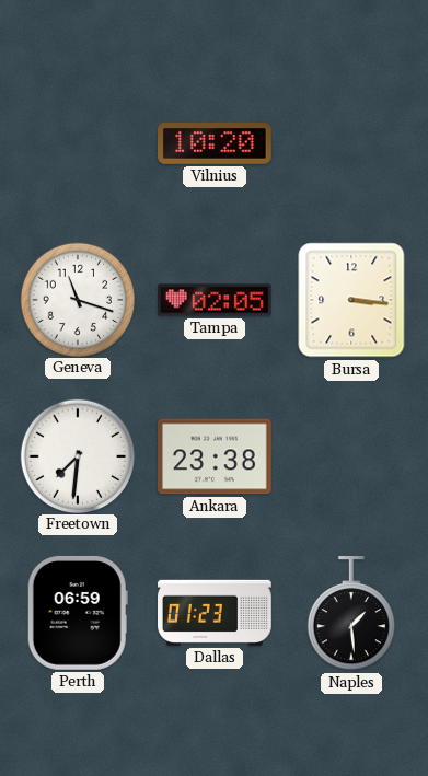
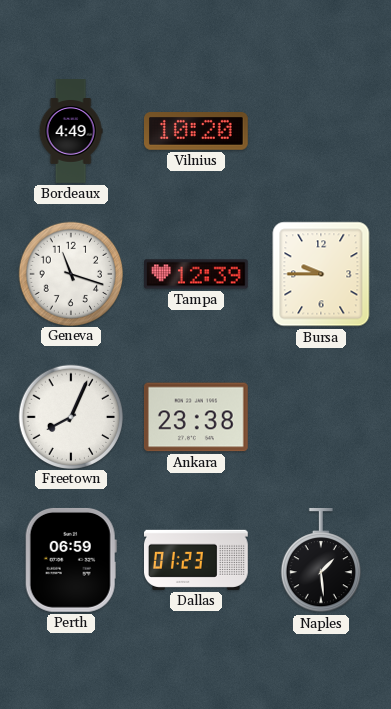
Bordeaux: none -> 4:49 (71, 131)
Tampa: 02:05 -> 12:39 (197, 274)
Bursa: 3:16 -> 9:45 (321, 274)
Freetown: 7:31 -> 8:04 (70, 416)
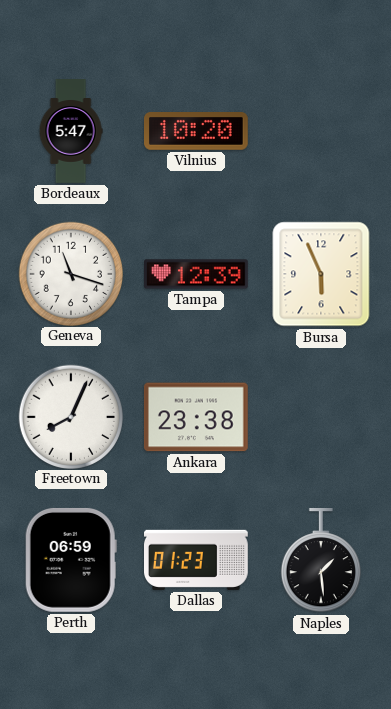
Bordeaux: 4:49 -> 5:47 (71, 131)
Bursa: 9:45 -> 5:56 (321, 274)
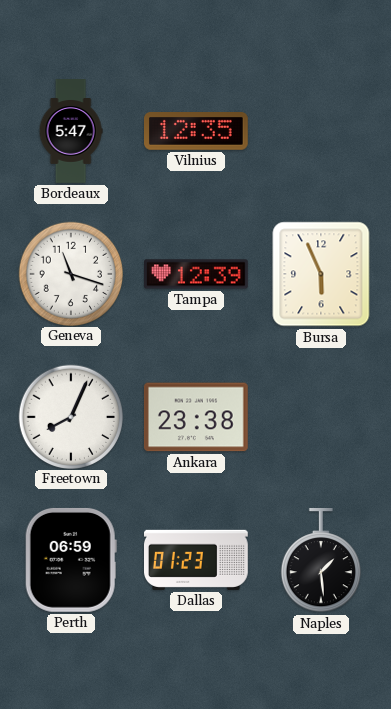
Vilnius: 10:20 -> 12:35 (197, 132)
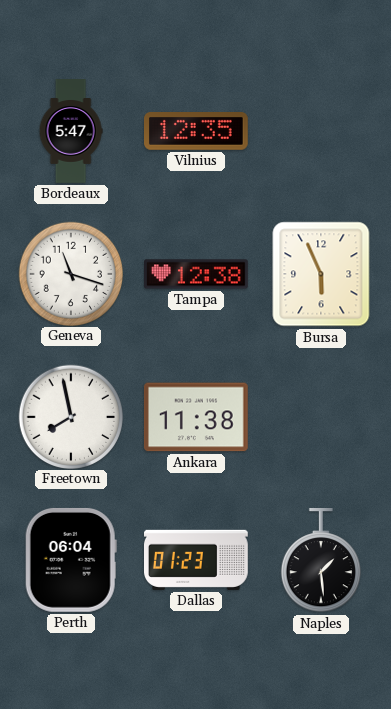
Tampa: 12:39 -> 12:38 (197, 274)
Freetown: 8:04 -> 7:58 (70, 416)
Ankara: 23:38 -> 11:38 (196, 417)
Perth: 06:59 -> 06:04 (71, 560)
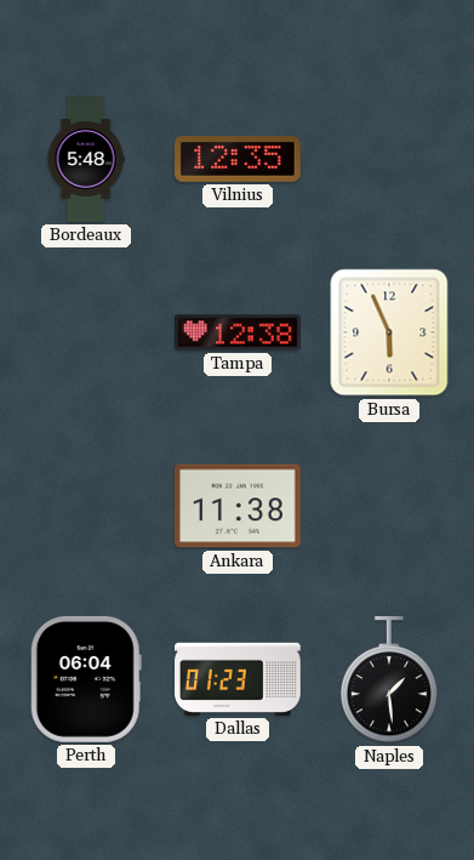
Bordeaux: 5:47 -> 5:48 (86, 159)
Geneva: 11:18 -> none (70, 273)
Freetown: 7:58 -> none (70, 416)
